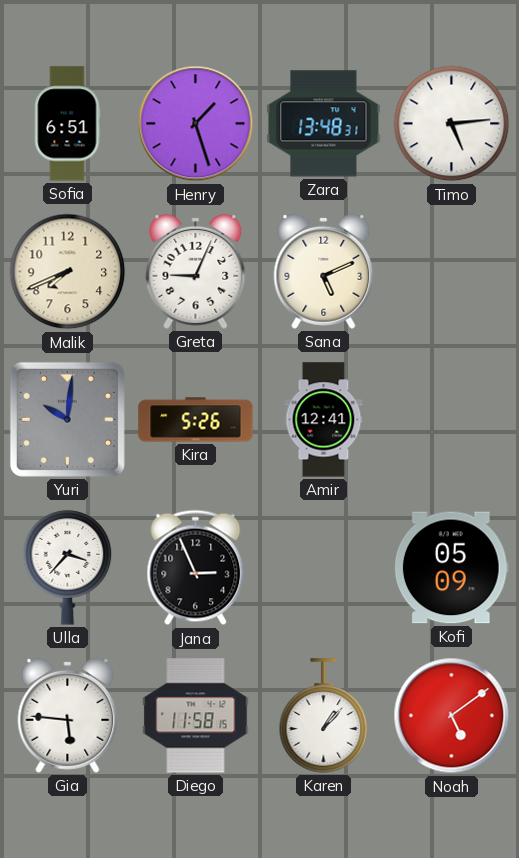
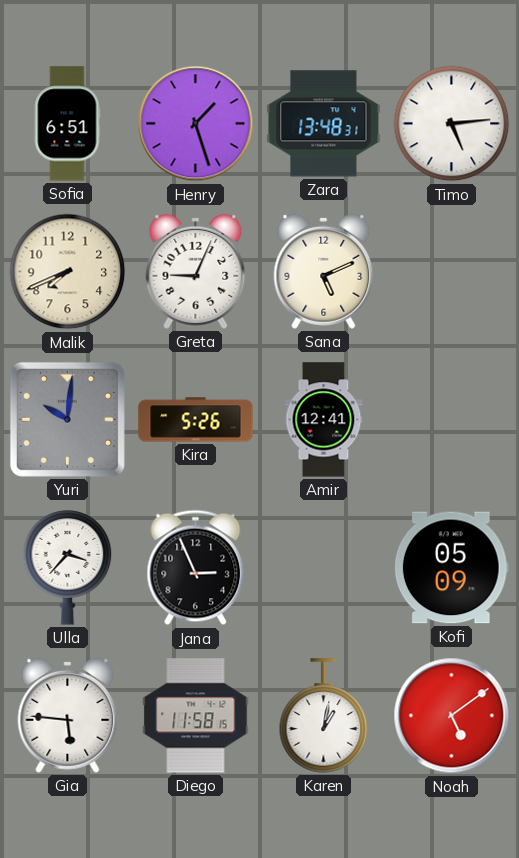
Karen: 1:07 -> 1:02 (324, 716)
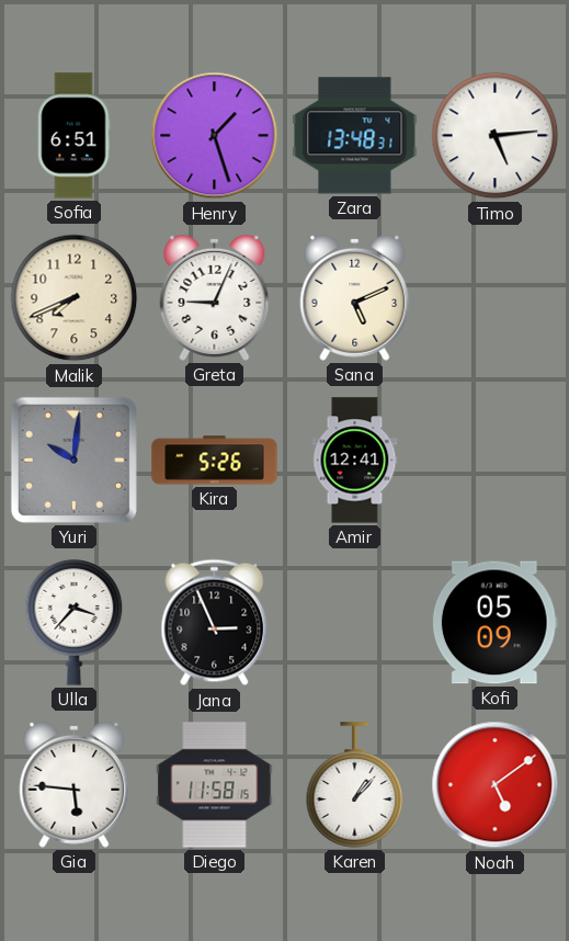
Karen: 1:02 -> 1:07 (355, 785)
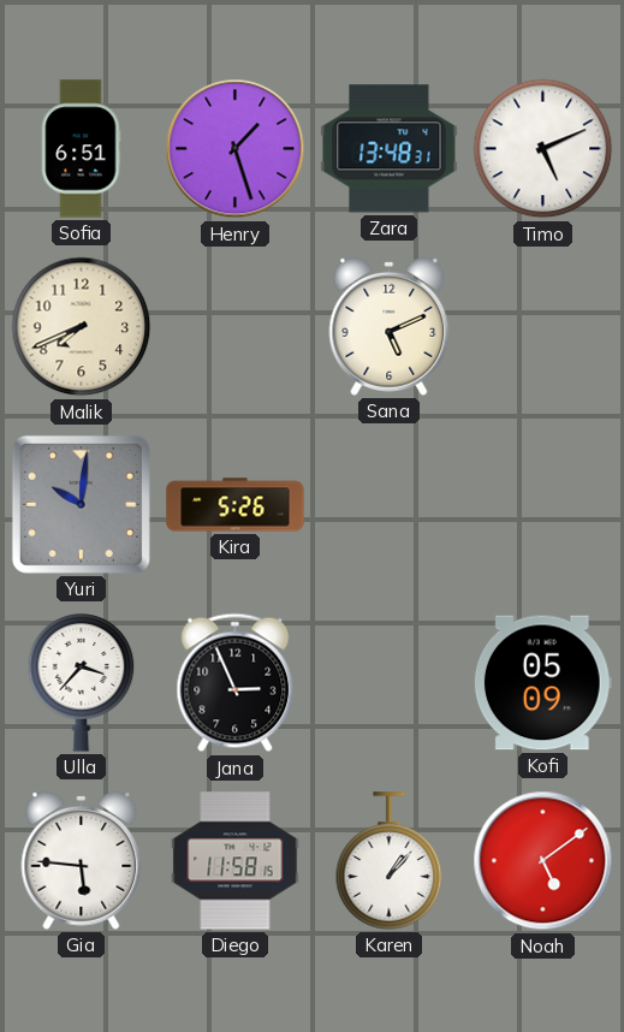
Timo: 5:14 -> 5:11 (543, 149)
Greta: 9:04 -> none (215, 297)
Amir: 12:41 -> none (355, 461)
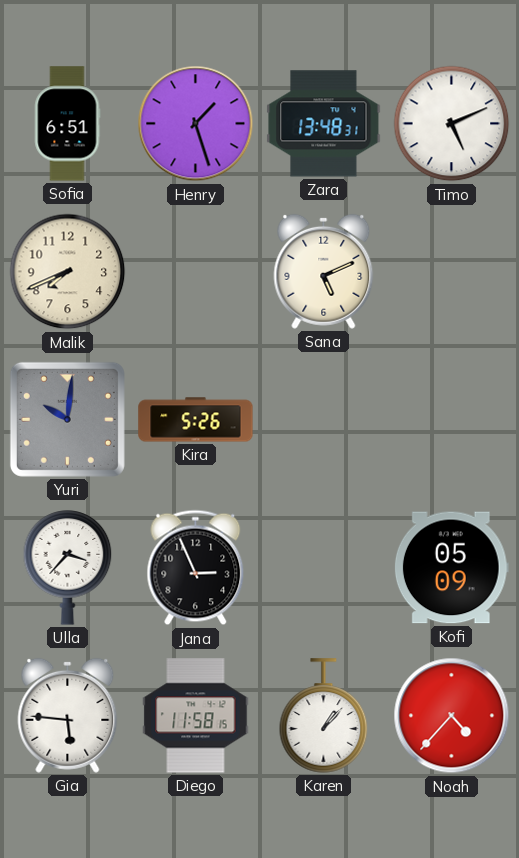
Noah: 5:09 -> 4:37 (452, 716)
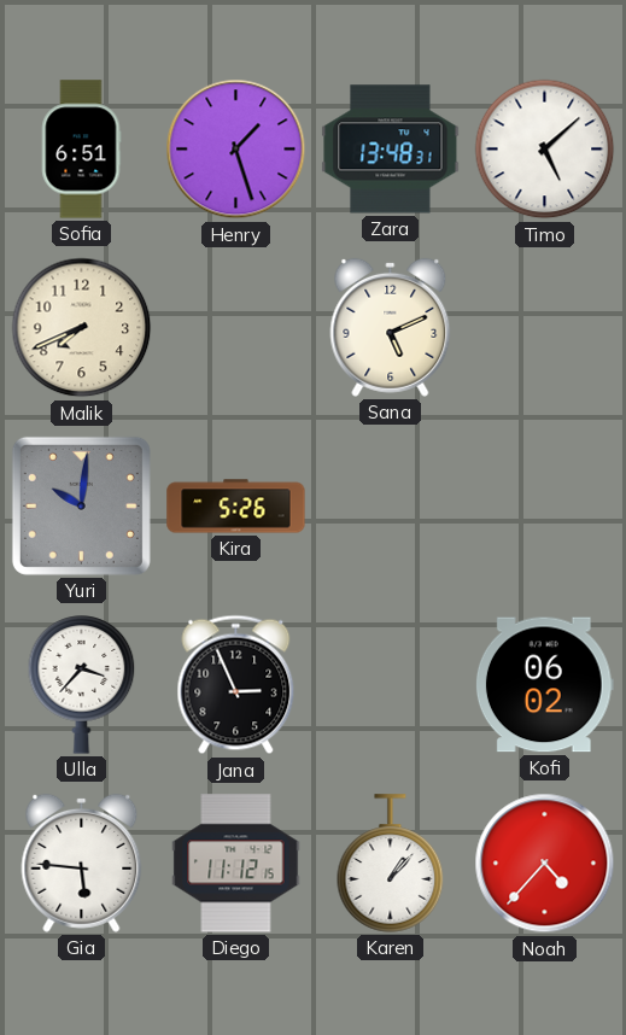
Timo: 5:11 -> 5:08 (545, 150)
Kofi: 05:09 -> 06:02 (544, 685)
Diego: 11:58 -> 11:12 (236, 864)
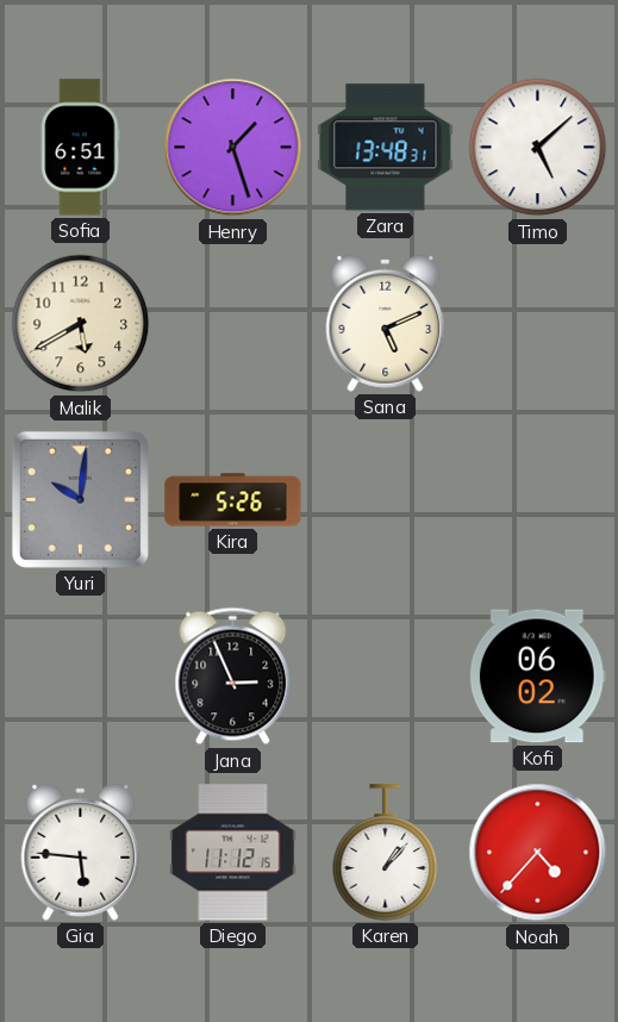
Malik: 7:41 -> 5:40 (81, 324)
Ulla: 3:37 -> none (82, 685)
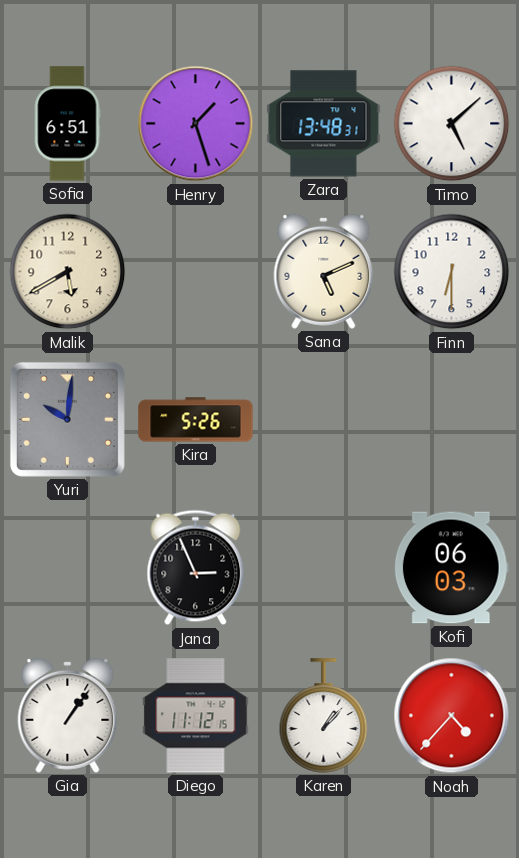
Finn: none -> 6:30 (452, 272)
Kofi: 06:02 -> 06:03 (451, 568)
Gia: 5:46 -> 1:06 (68, 715)
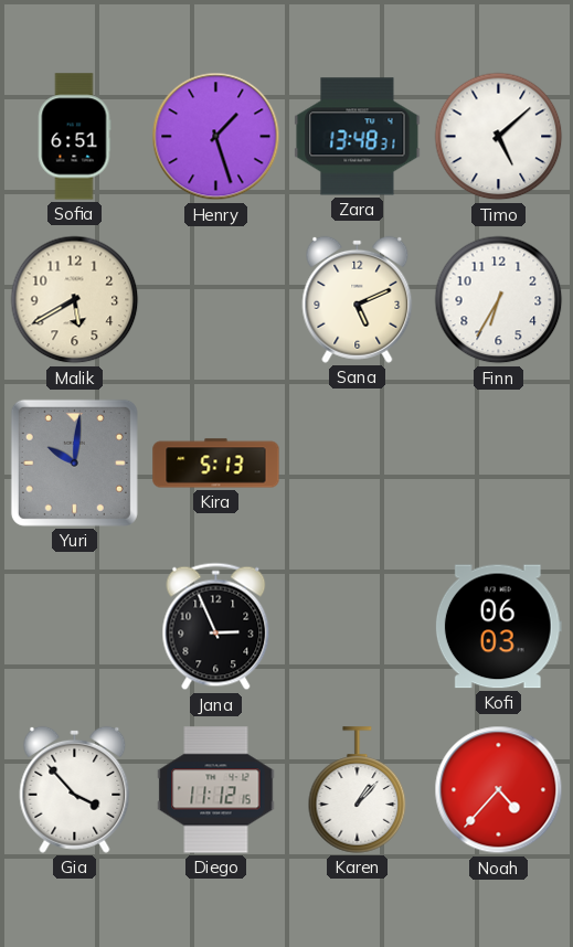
Finn: 6:30 -> 6:35 (499, 300)
Kira: 5:26 -> 5:13 (216, 464)
Gia: 1:06 -> 3:53 (75, 789)
